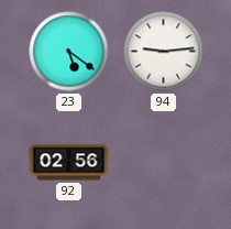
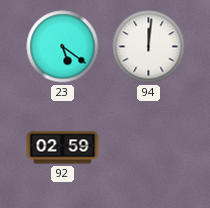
94: 9:14 -> 12:01 (149, 47)
92: 02:56 -> 02:59 (63, 148)
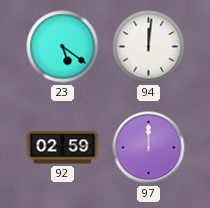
97: none -> 12:00 (149, 148)
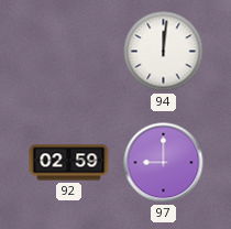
23: 5:21 -> none (63, 47)
97: 12:00 -> 9:00 (164, 163)
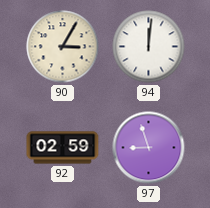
90: none -> 3:05 (63, 47)
97: 9:00 -> 8:57 (149, 148)
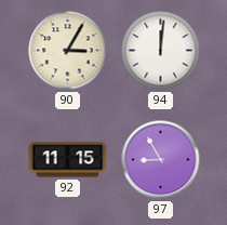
92: 02:59 -> 11:15 (68, 160)
97: 8:57 -> 8:55 (161, 160)
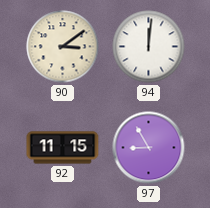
90: 3:05 -> 3:09 (63, 47)
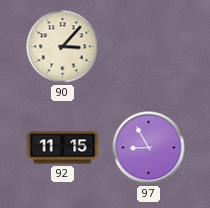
90: 3:09 -> 3:07 (63, 47)
94: 12:01 -> none (149, 47)
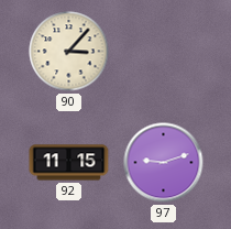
97: 8:55 -> 9:12 (164, 163)
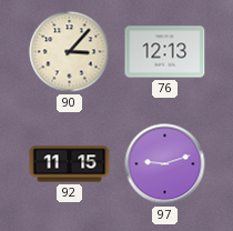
76: none -> 12:13 (165, 52)
